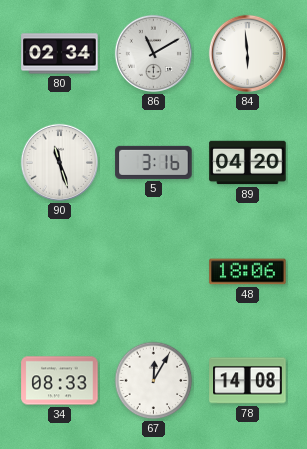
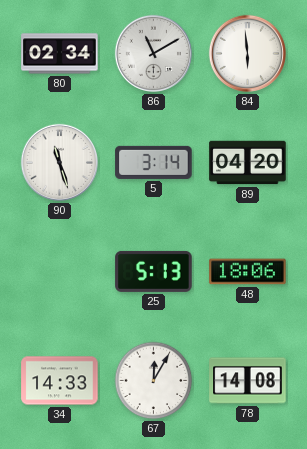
5: 3:16 -> 3:14 (154, 162)
25: none -> 5:13 (154, 271)
34: 08:33 -> 14:33 (60, 381)
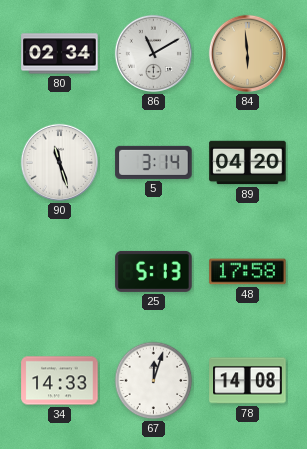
84 dial: white -> champagne (247, 53)
48: 18:06 -> 17:58 (248, 272)
67: 12:05 -> 12:03 (154, 381)
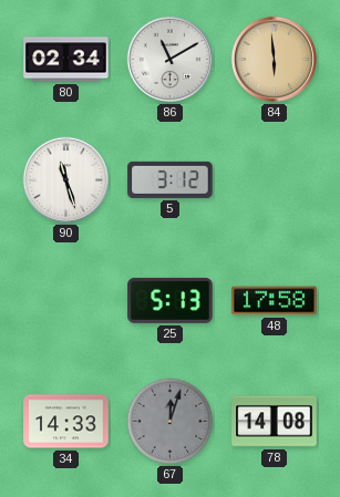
5: 3:14 -> 3:12 (171, 179)
89: 04:20 -> none (248, 163)
67 dial: white -> grey (171, 422)
